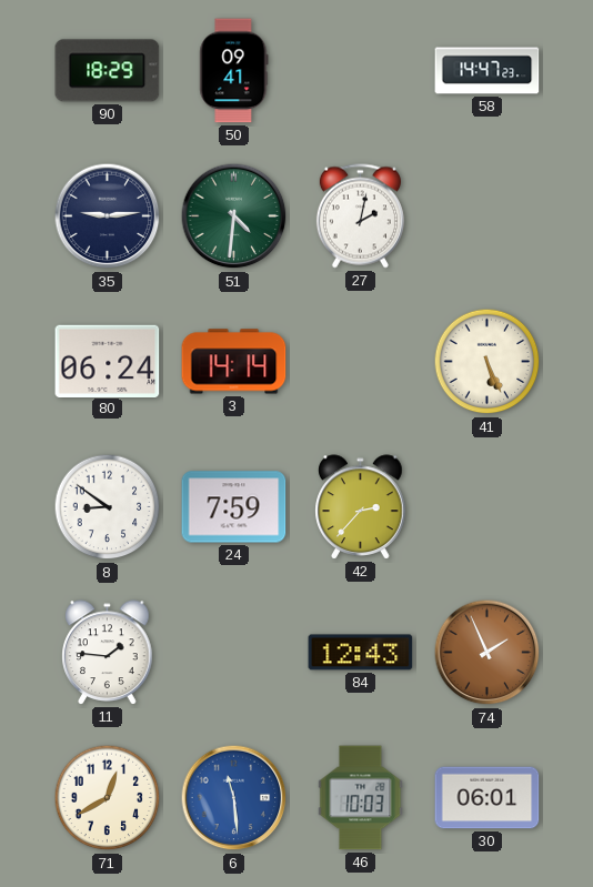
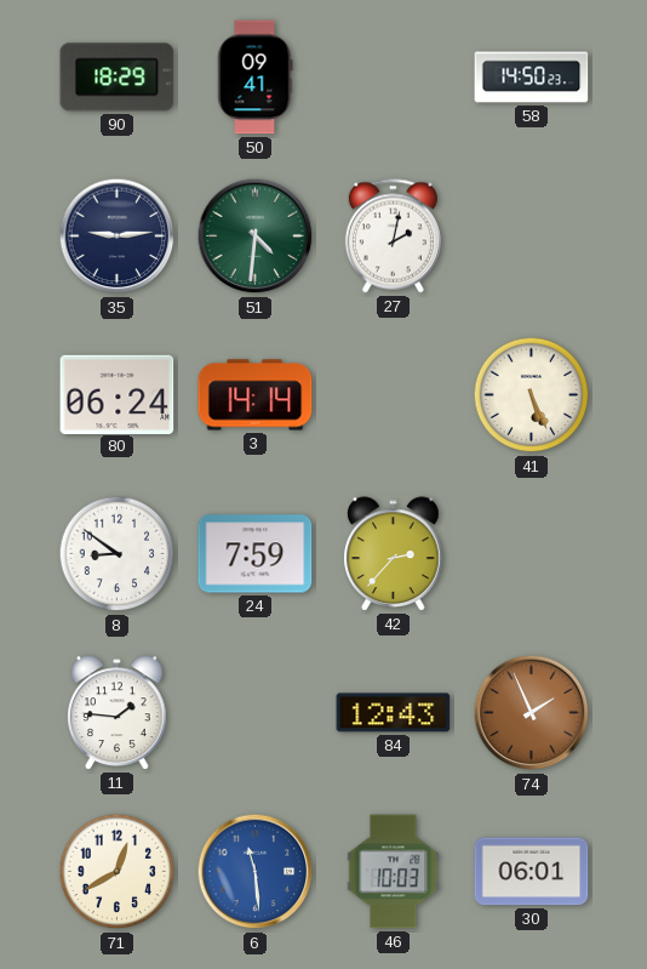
58: 14:47 -> 14:50 (532, 78)
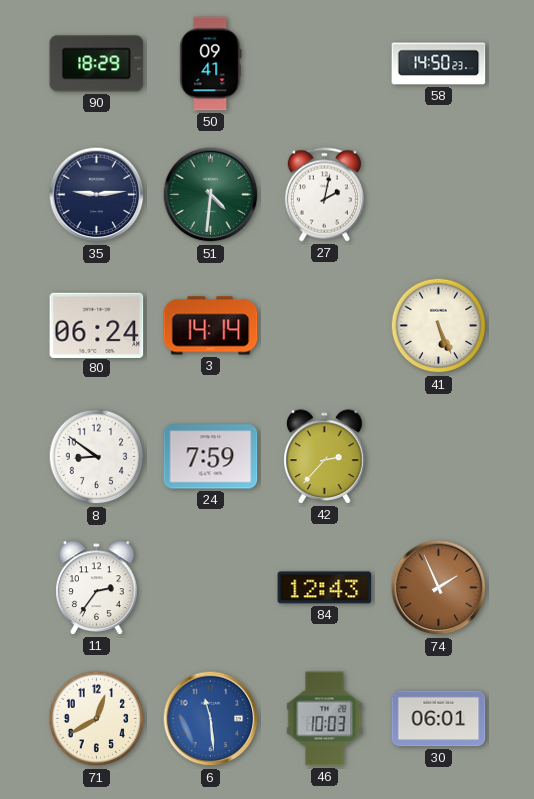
11: 1:46 -> 2:36 (97, 588)
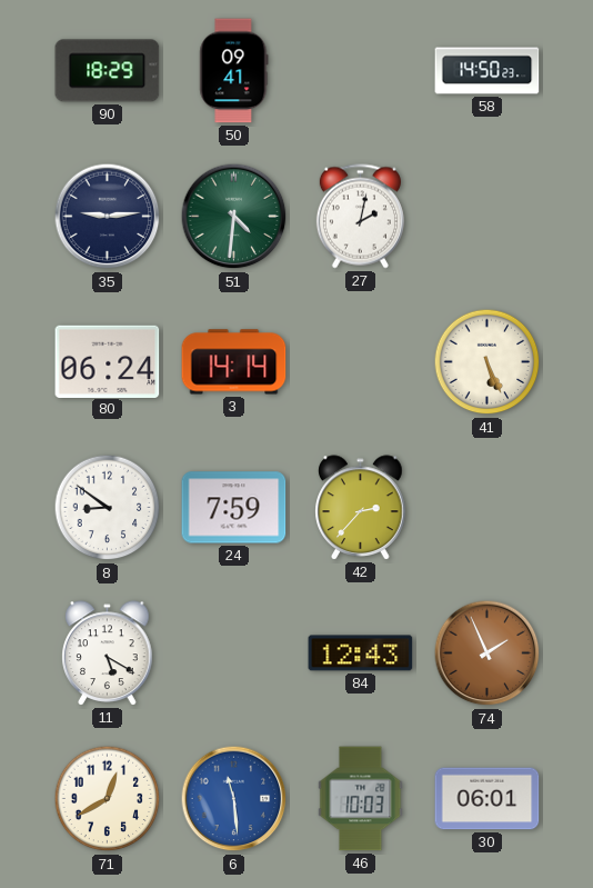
11: 2:36 -> 5:20 (108, 653)
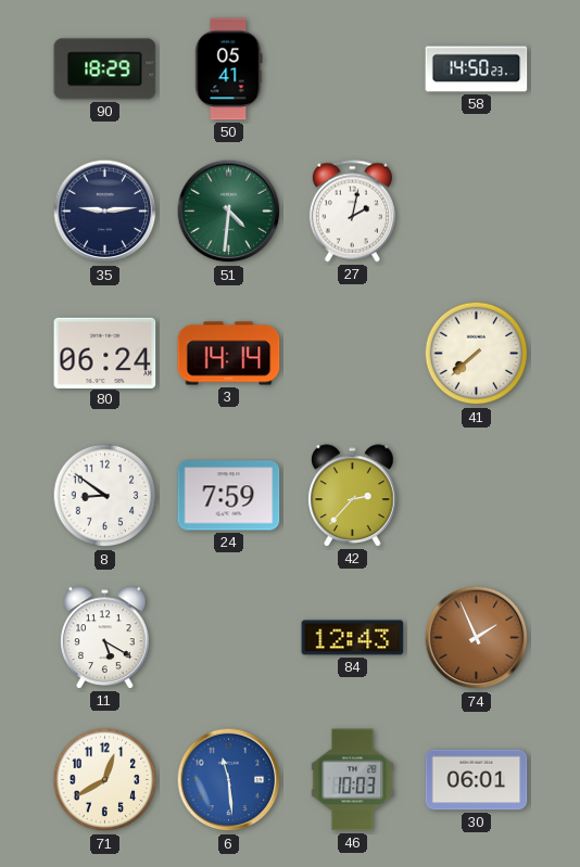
50: 09:41 -> 05:41 (229, 69)
41: 5:26 -> 7:38 (477, 354)
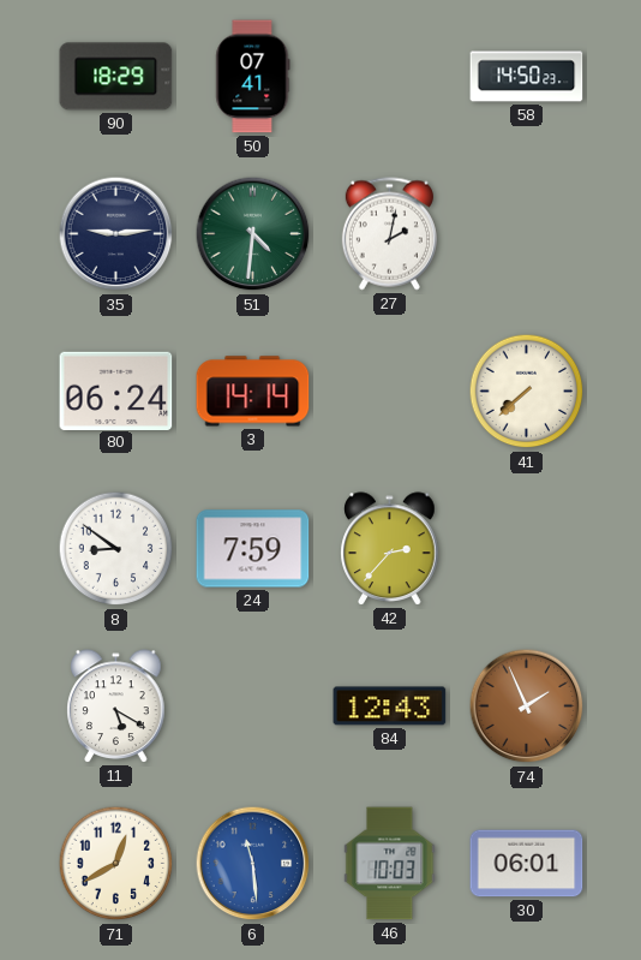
50: 05:41 -> 07:41 (253, 77)
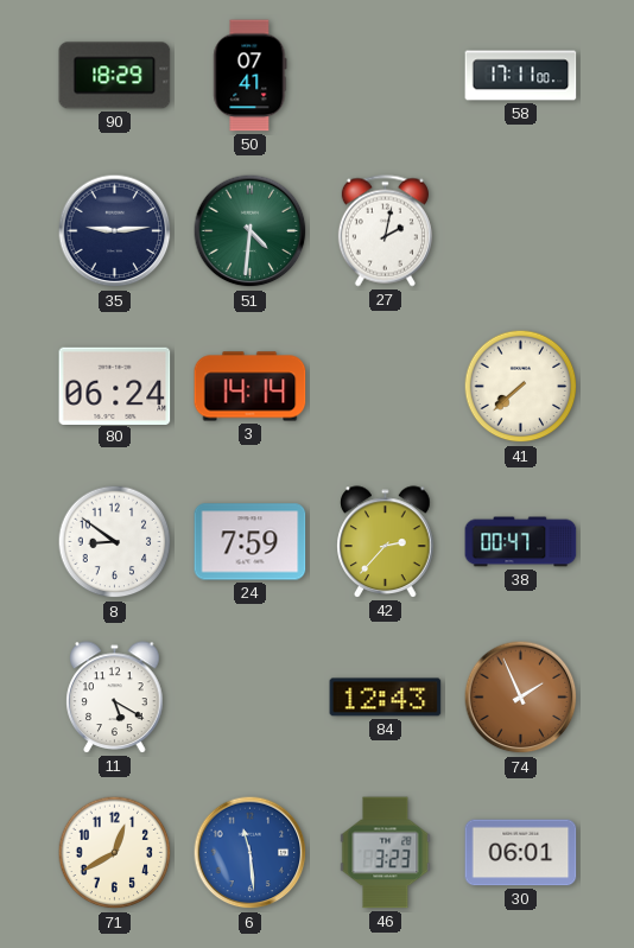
58: 14:50 -> 17:11 (521, 76)
38: none -> 00:47 (521, 542)
46: 10:03 -> 3:23 (386, 853)
